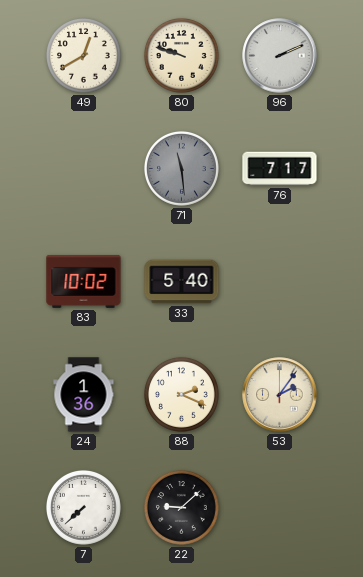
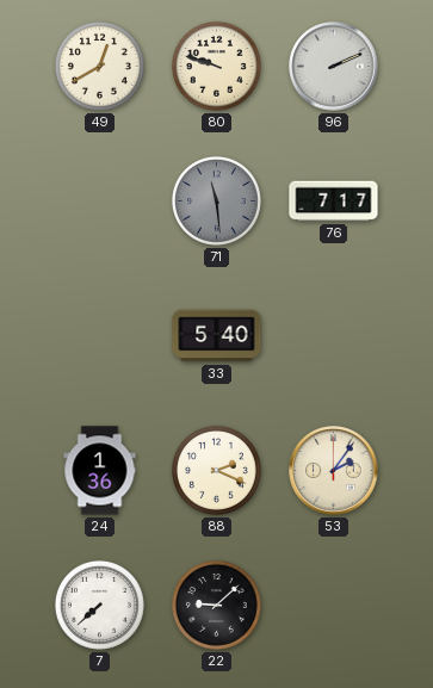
83: 10:02 -> none (84, 281)
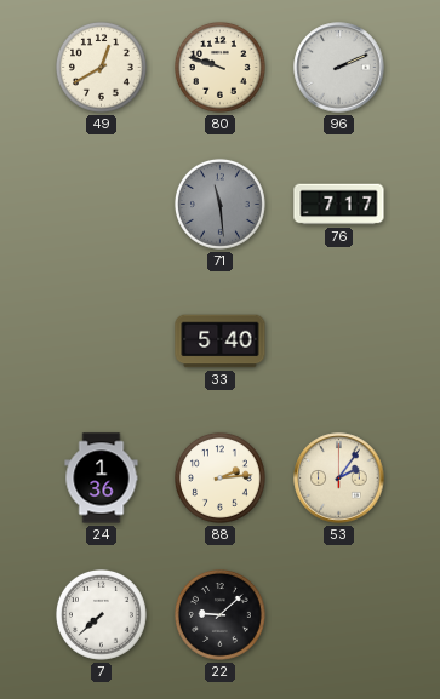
88: 2:19 -> 2:14 (219, 477)
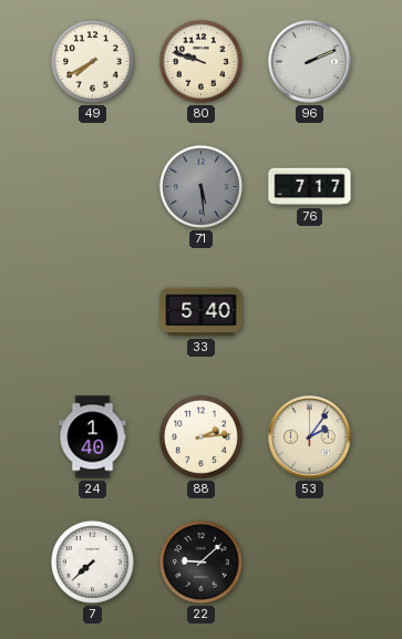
49: 12:40 -> 7:40 (92, 61)
71: 11:29 -> 5:29 (200, 186)
24: 1:36 -> 1:40 (93, 437)
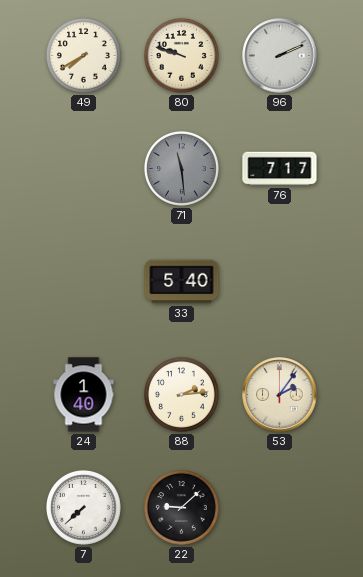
71: 5:29 -> 11:29 (181, 168)
